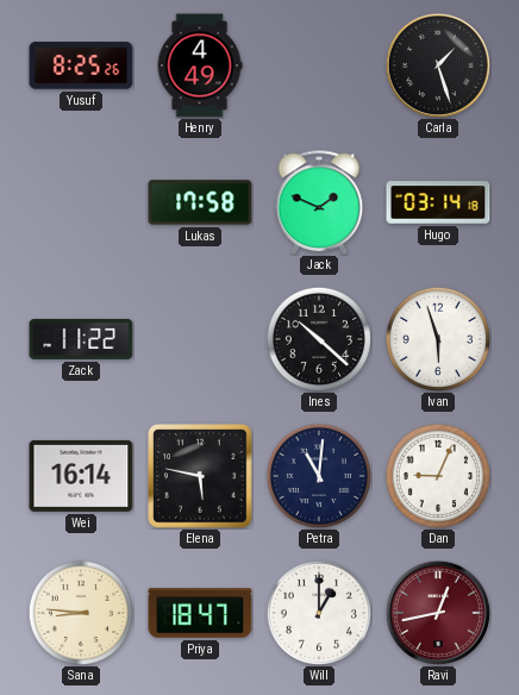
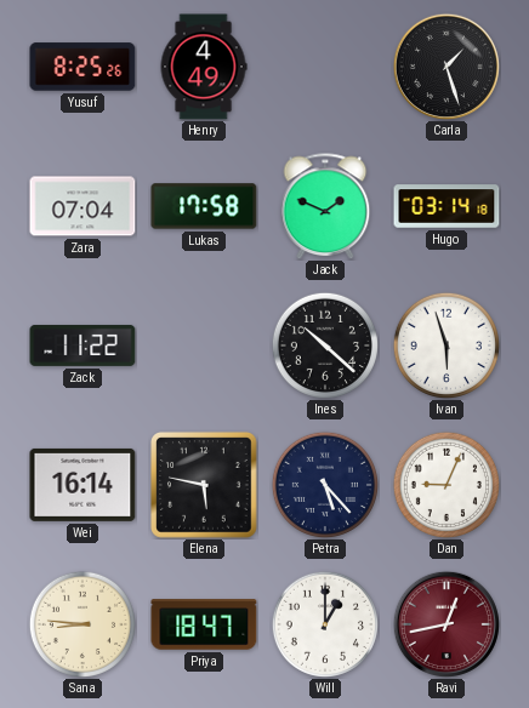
Zara: none -> 07:04 (83, 206)
Petra: 11:01 -> 5:23 (324, 484)
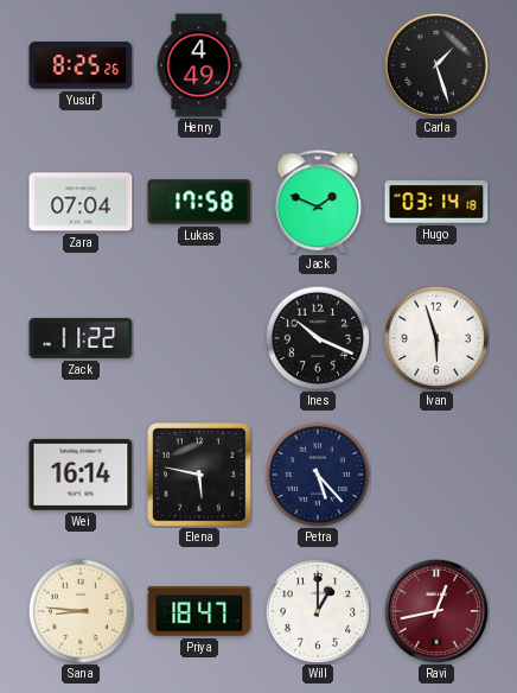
Ines: 10:22 -> 10:19 (317, 337)
Dan: 9:04 -> none (445, 484)
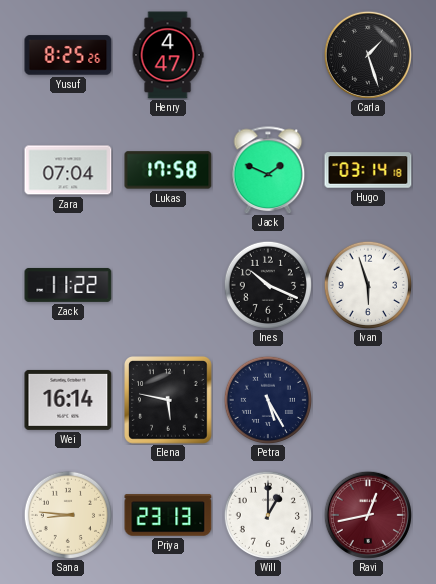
Henry: 4:49 -> 4:47 (168, 55)
Petra: 5:23 -> 5:25 (267, 399)
Priya: 18:47 -> 23:13 (168, 515)
